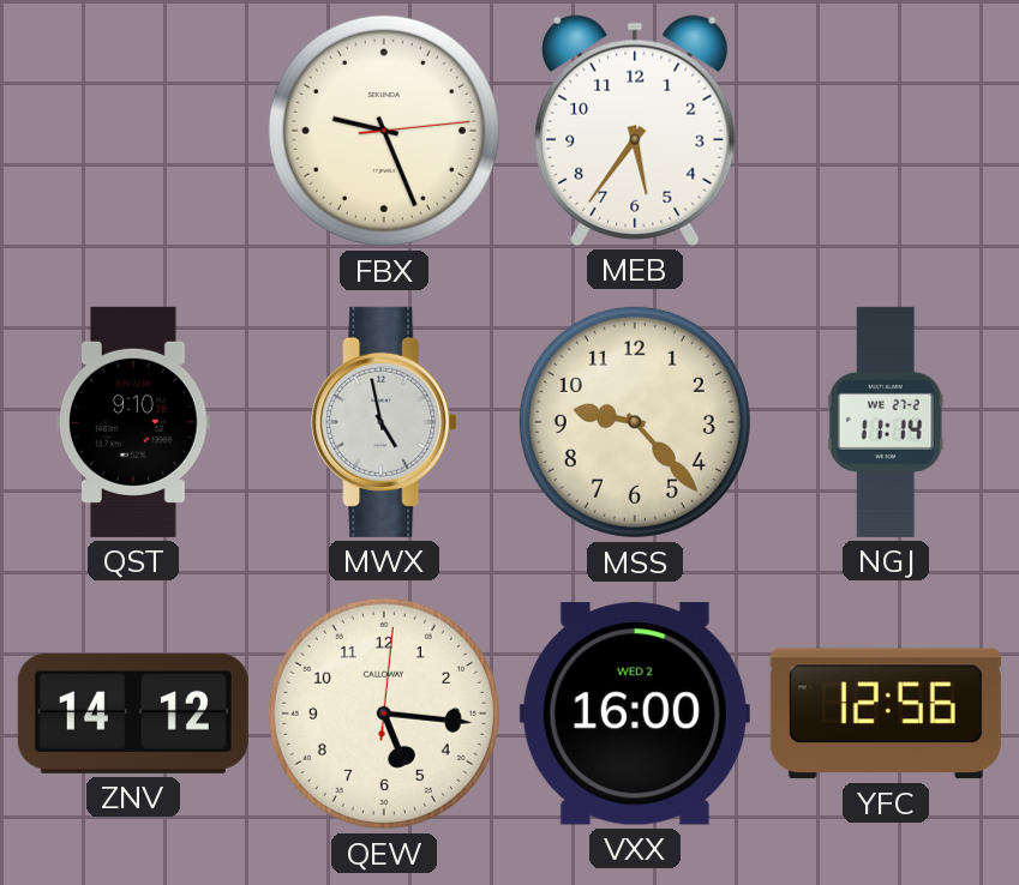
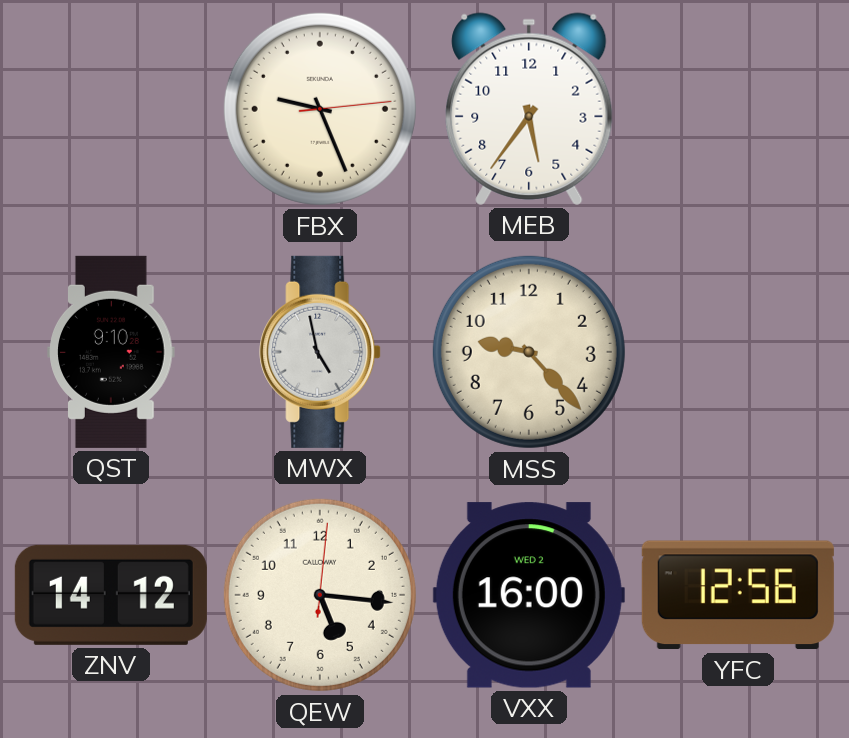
NGJ: 11:14 -> none (886, 422)
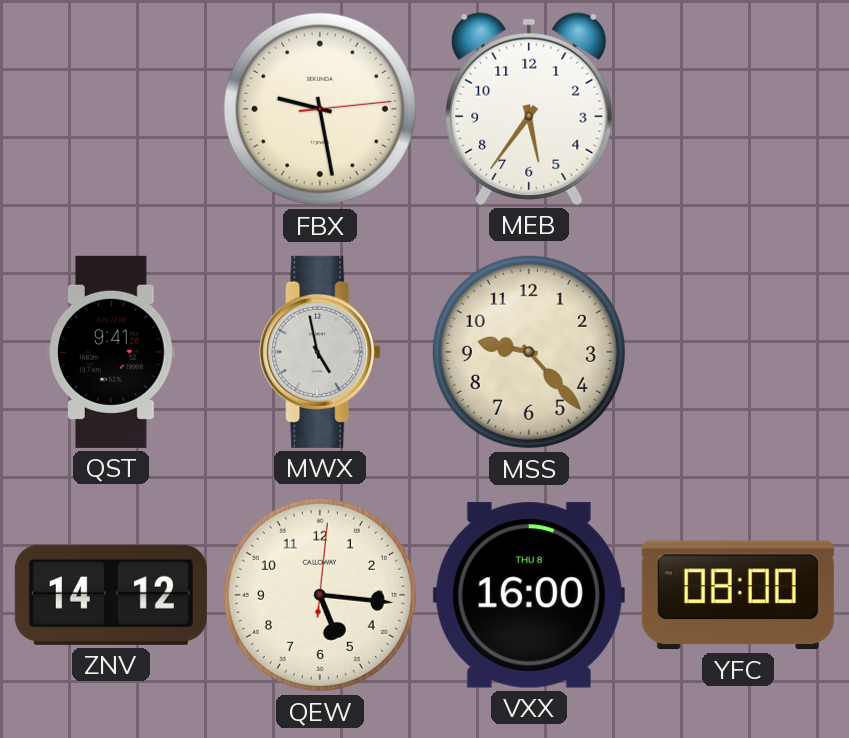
FBX: 9:26 -> 9:28 (320, 109)
QST: 9:10 -> 9:41 (111, 352)
VXX date: WED 2 -> THU 8 (529, 595)
YFC: 12:56 -> 08:00 (738, 595)
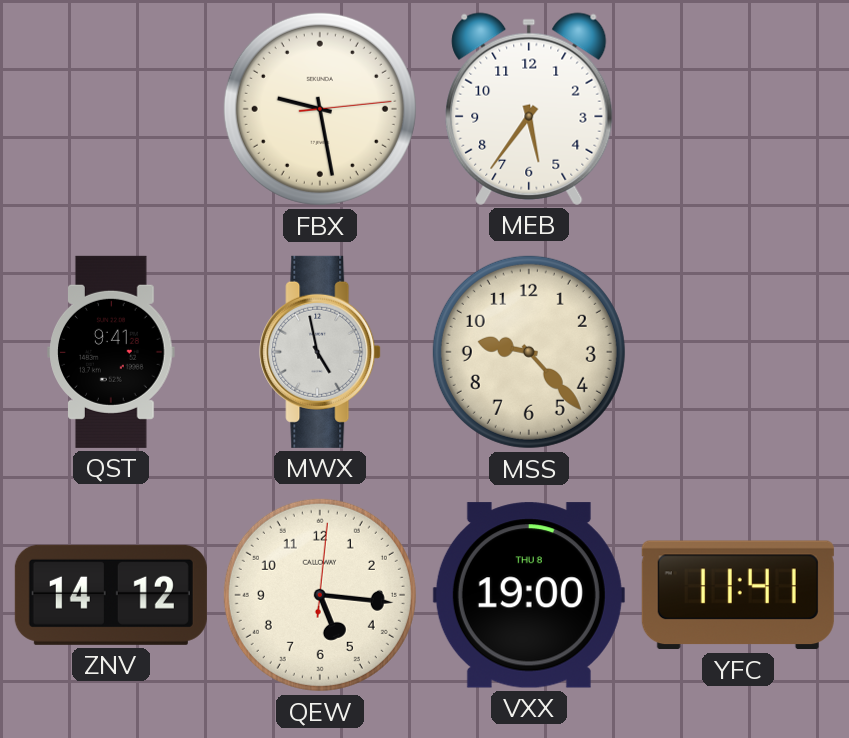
VXX: 16:00 -> 19:00 (529, 595)
YFC: 08:00 -> 11:41 (738, 595)
